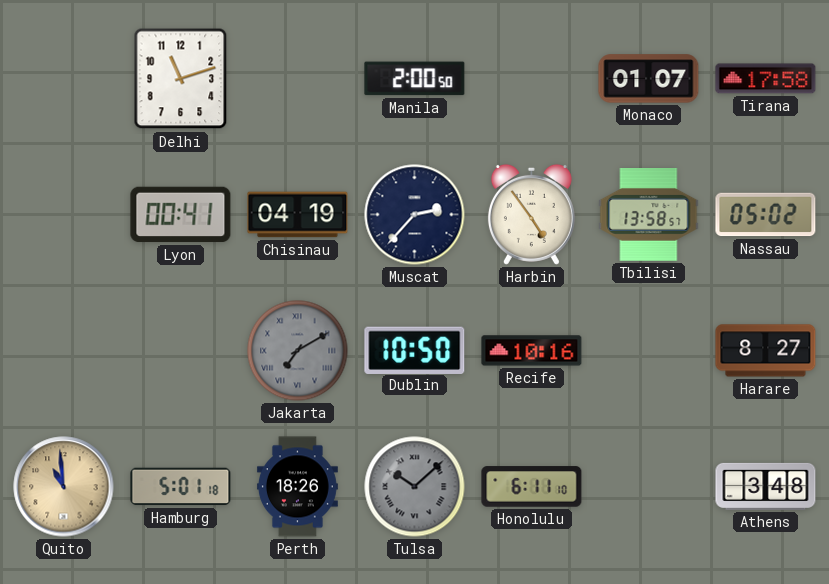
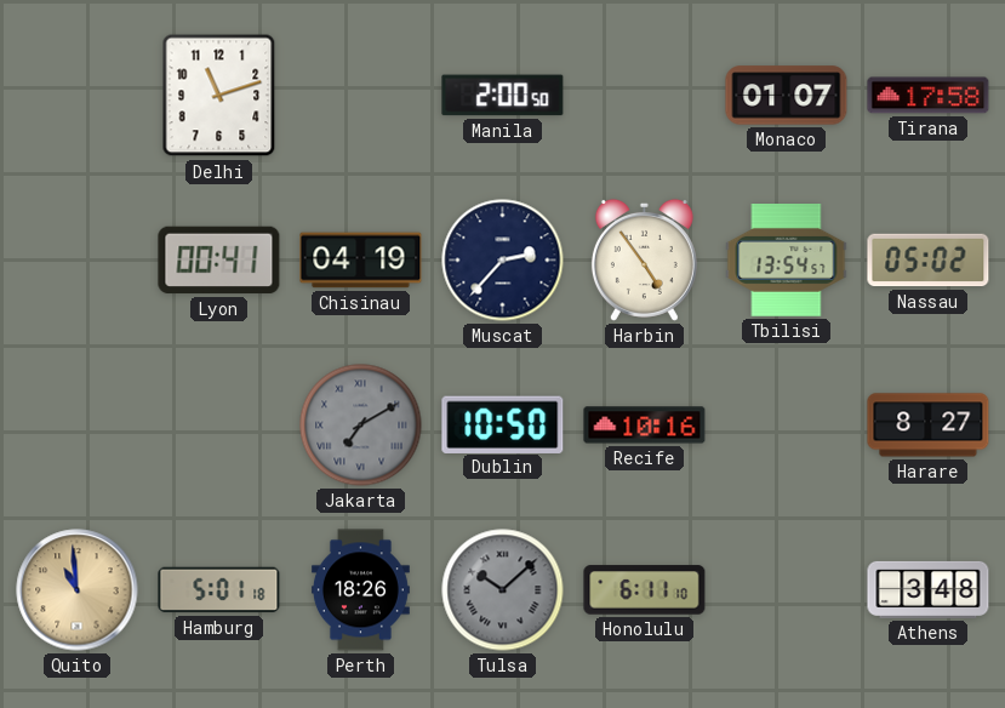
Tbilisi: 13:58 -> 13:54 (787, 261)
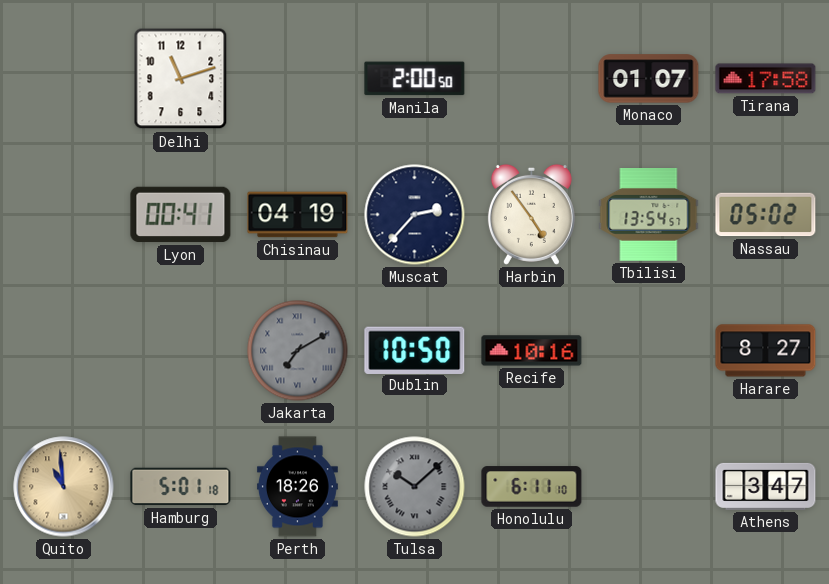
Athens: 3:48 -> 3:47 (766, 486)
